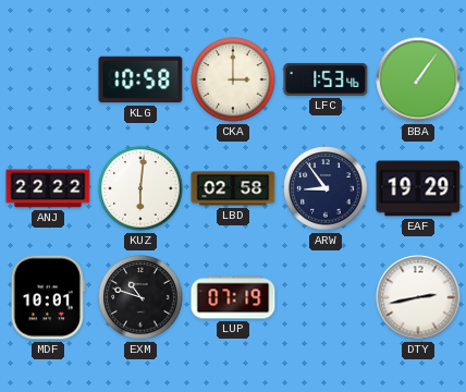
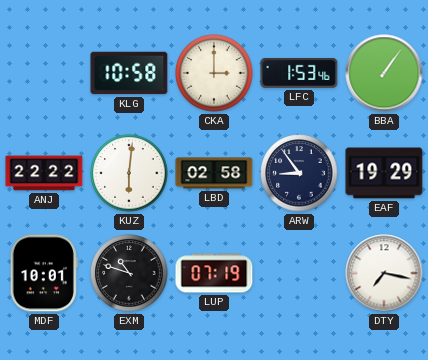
DTY: 2:43 -> 7:17 (384, 273)
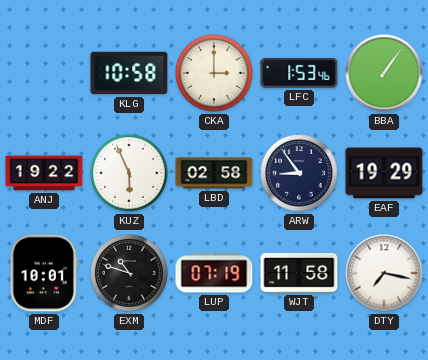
ANJ: 22:22 -> 19:22 (44, 173)
KUZ: 6:01 -> 5:56 (129, 173)
WJT: none -> 11:58 (299, 273)
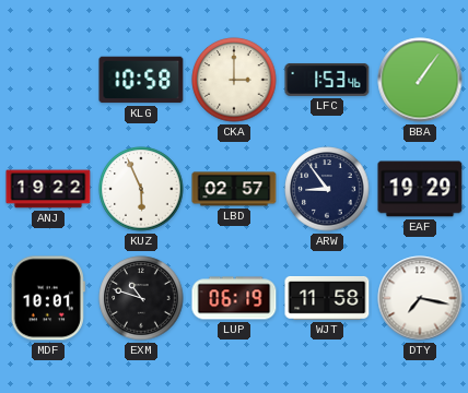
LBD: 02:58 -> 02:57 (234, 189)
LUP: 07:19 -> 06:19 (234, 298)
